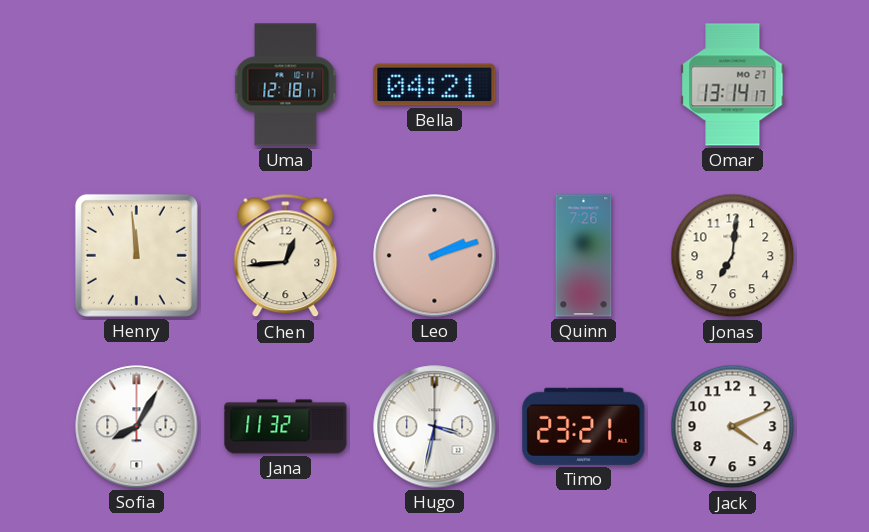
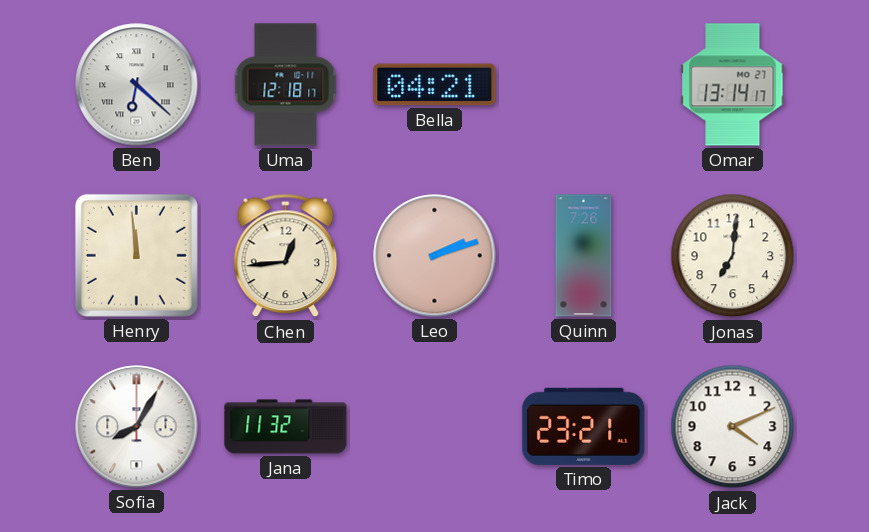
Ben: none -> 6:22 (137, 85)
Hugo: 3:32 -> none (435, 427)
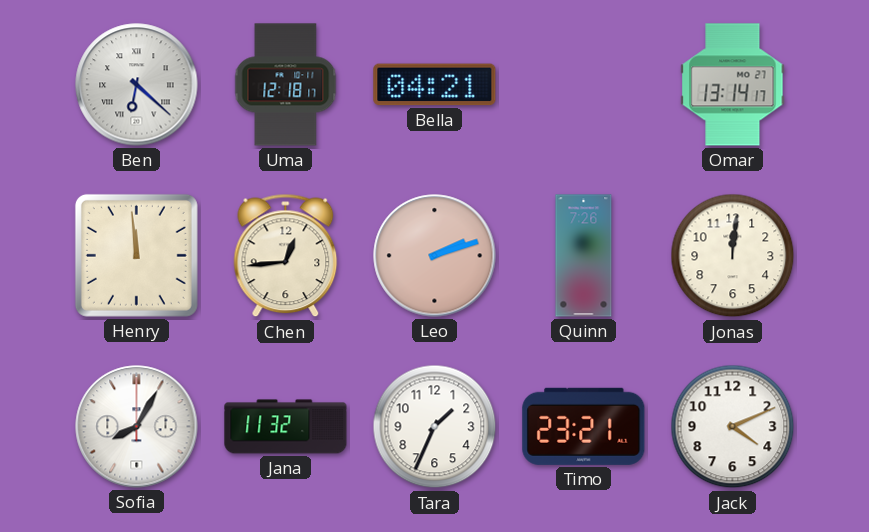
Jonas: 7:01 -> 12:01 (733, 256)
Tara: none -> 1:34 (435, 427)
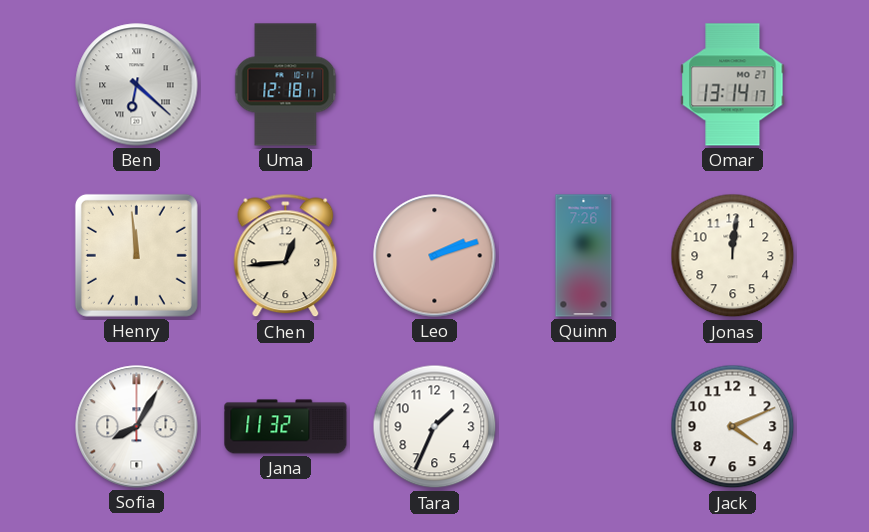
Bella: 04:21 -> none (435, 85)
Timo: 23:21 -> none (584, 426)
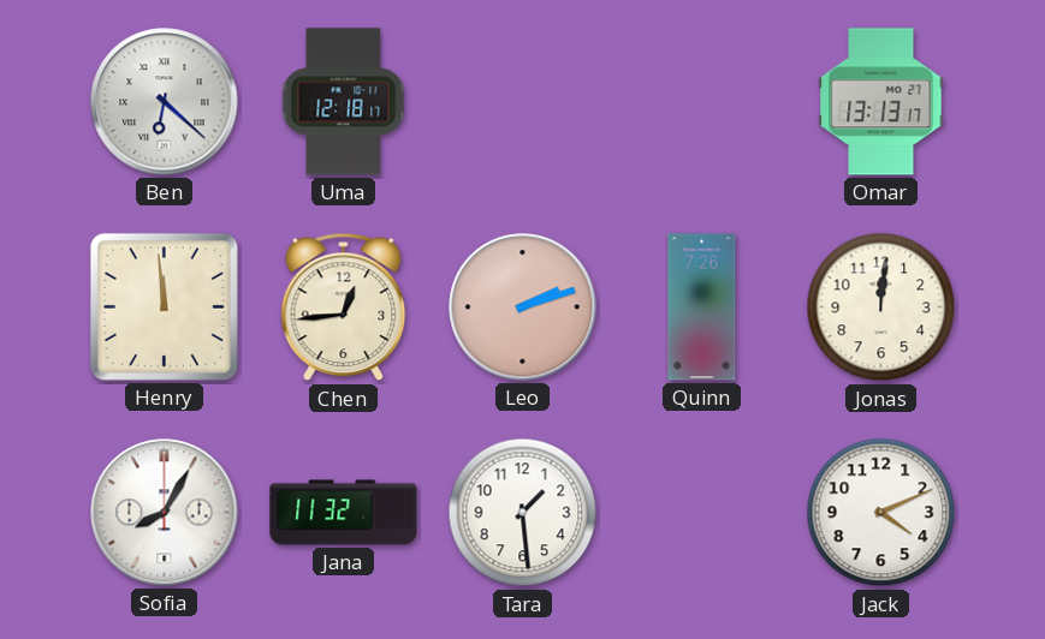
Omar: 13:14 -> 13:13 (881, 102)
Tara: 1:34 -> 1:29 (523, 513)
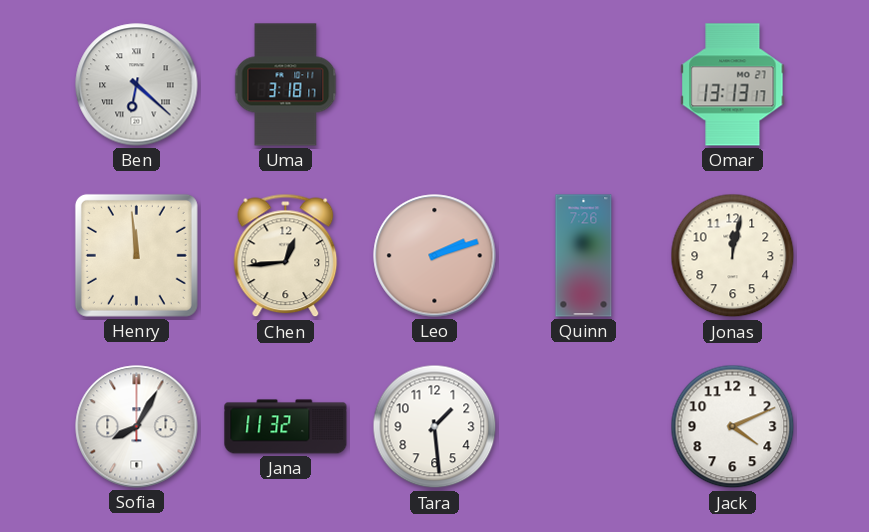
Uma: 12:18 -> 3:18 (286, 85)
Jonas: 12:01 -> 12:02 (733, 256)
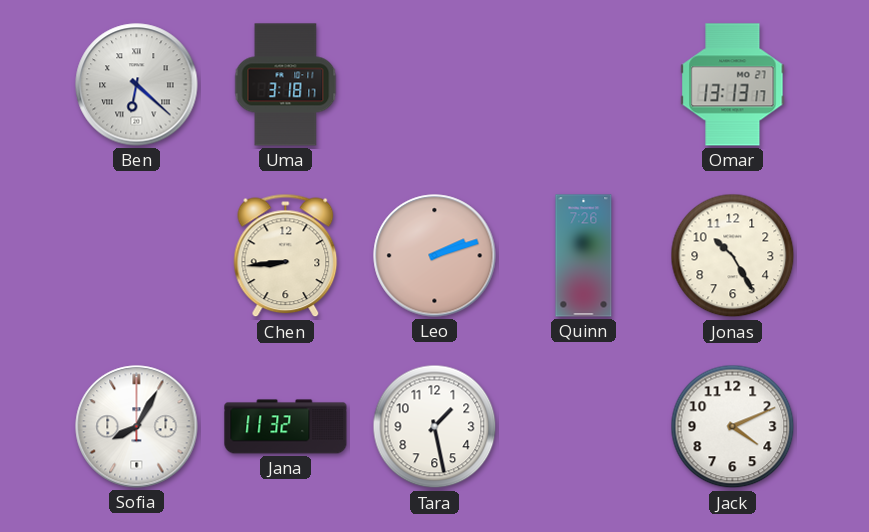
Henry: 11:59 -> none (136, 255)
Chen: 12:44 -> 8:44 (286, 256)
Jonas: 12:02 -> 10:25 (733, 256)
Tara: 1:29 -> 1:28 (435, 427)
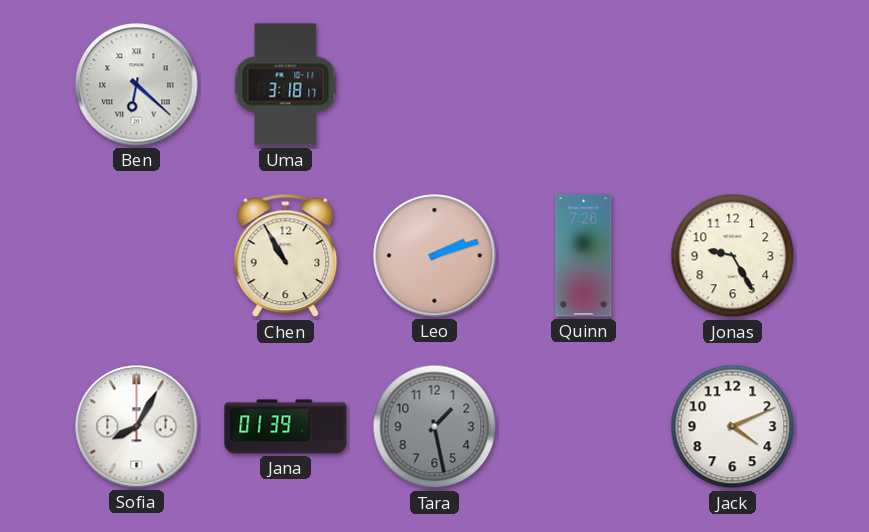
Omar: 13:13 -> none (733, 85)
Chen: 8:44 -> 10:55 (286, 256)
Jonas: 10:25 -> 9:25 (733, 256)
Jana: 11:32 -> 01:39 (286, 427)
Tara dial: white -> grey (435, 427)
